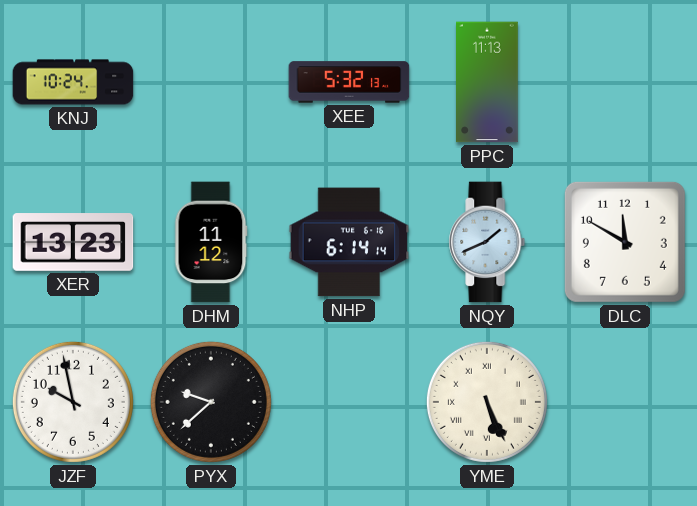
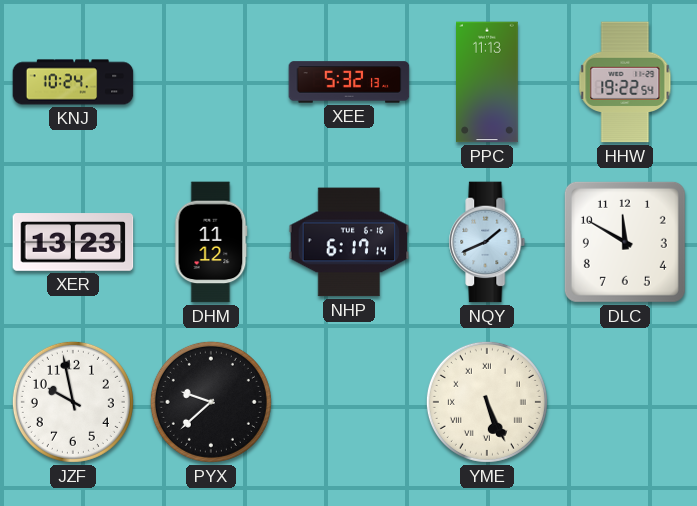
HHW: none -> 19:22 (625, 82)
NHP: 6:14 -> 6:17 (349, 242)
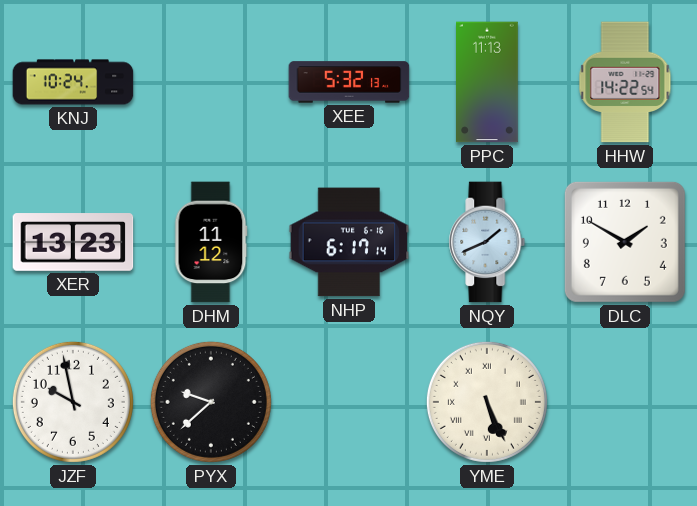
HHW: 19:22 -> 14:22 (625, 82)
DLC: 11:50 -> 1:50 (625, 242)
